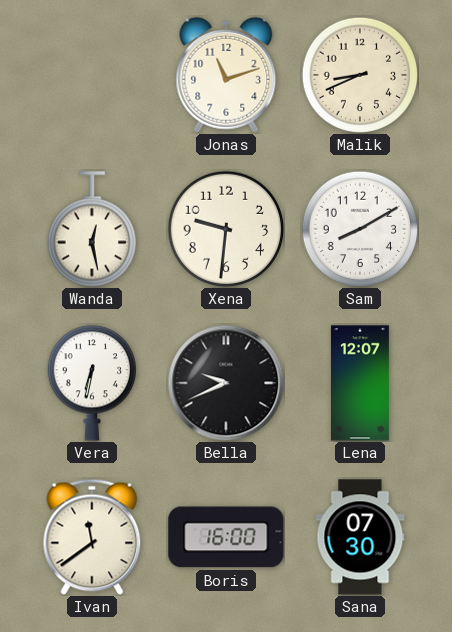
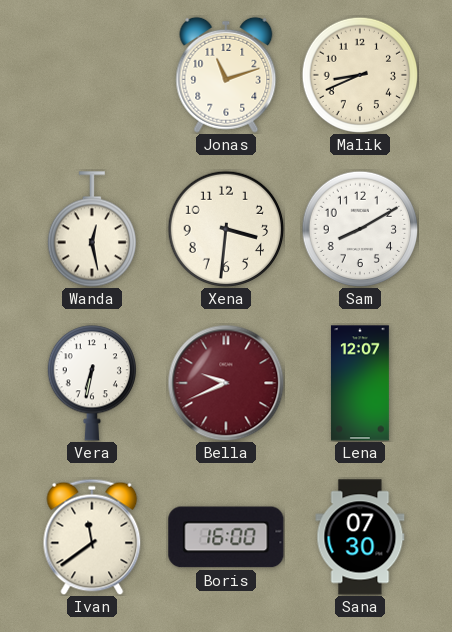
Xena: 9:31 -> 3:31 (226, 229)
Bella dial: black -> burgundy (226, 383)
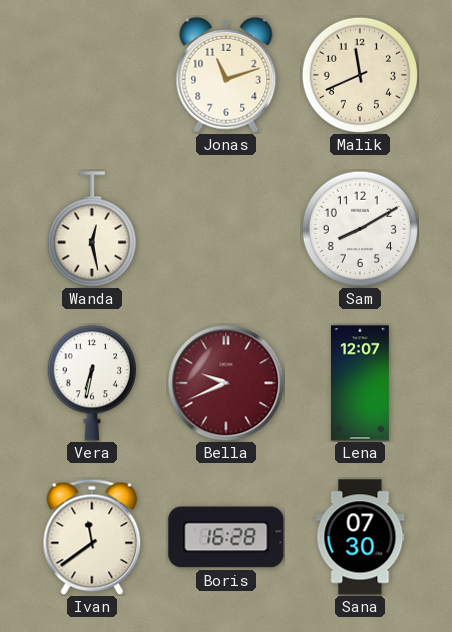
Malik: 8:41 -> 11:41 (360, 75)
Xena: 3:31 -> none (226, 229)
Boris: 16:00 -> 16:28 (226, 537)
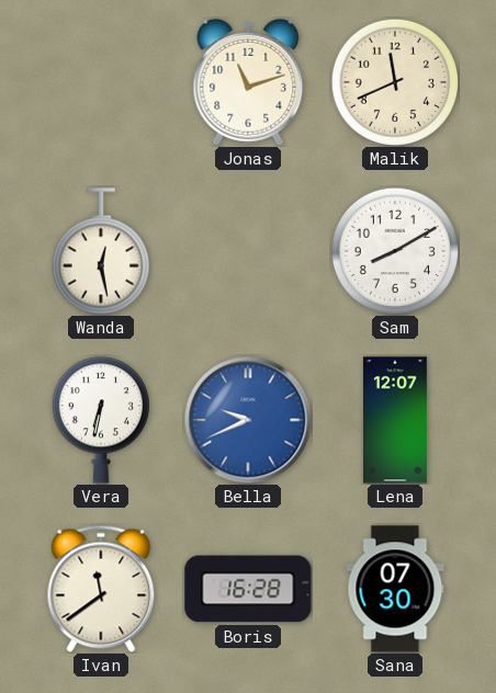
Bella dial: burgundy -> blue (248, 420)
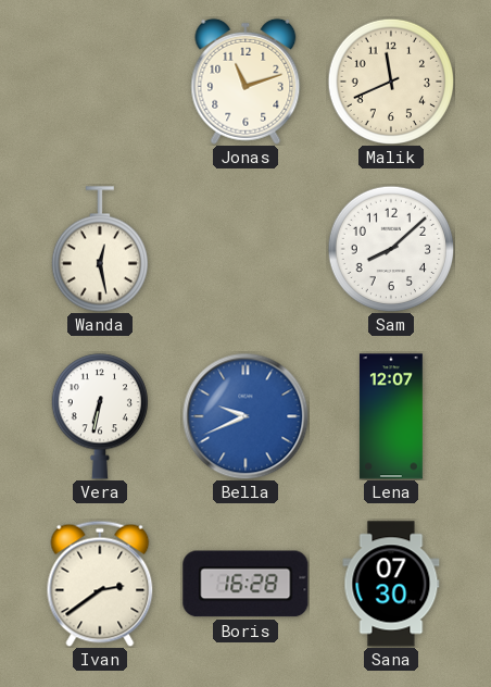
Sam: 8:10 -> 8:08 (391, 249)
Ivan: 11:39 -> 2:39 (100, 584)
